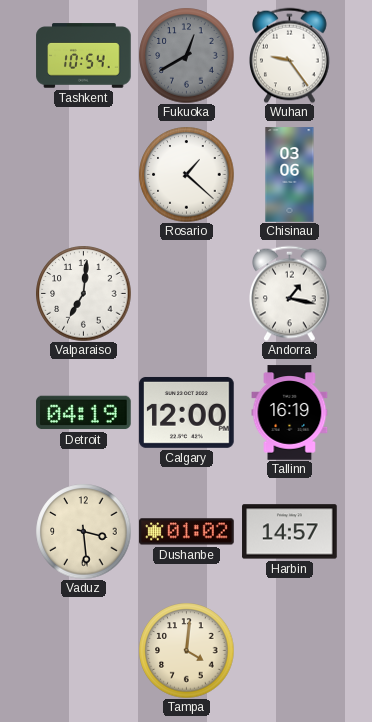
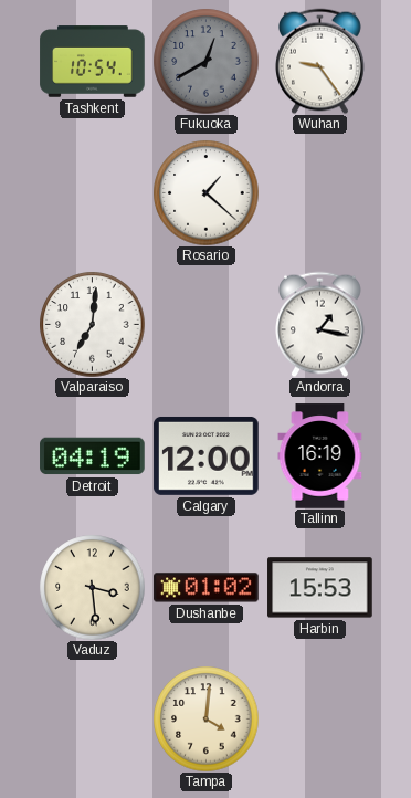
Chisinau: 03:06 -> none (290, 175)
Harbin: 14:57 -> 15:53 (320, 588)
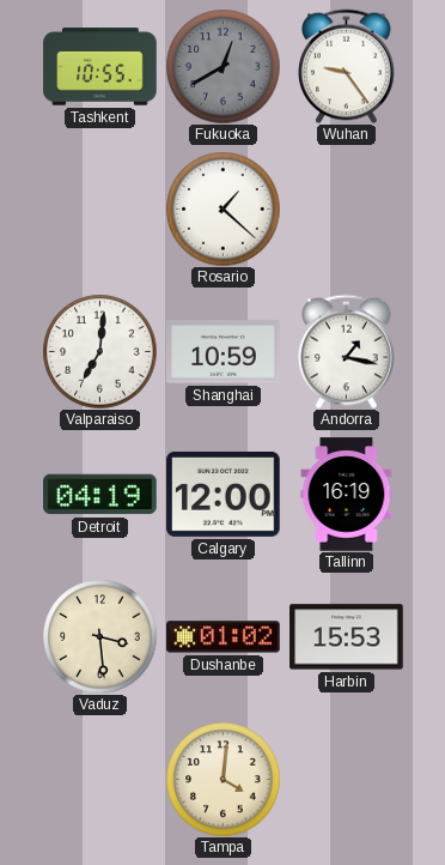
Tashkent: 10:54 -> 10:55 (100, 67)
Shanghai: none -> 10:59 (224, 352)
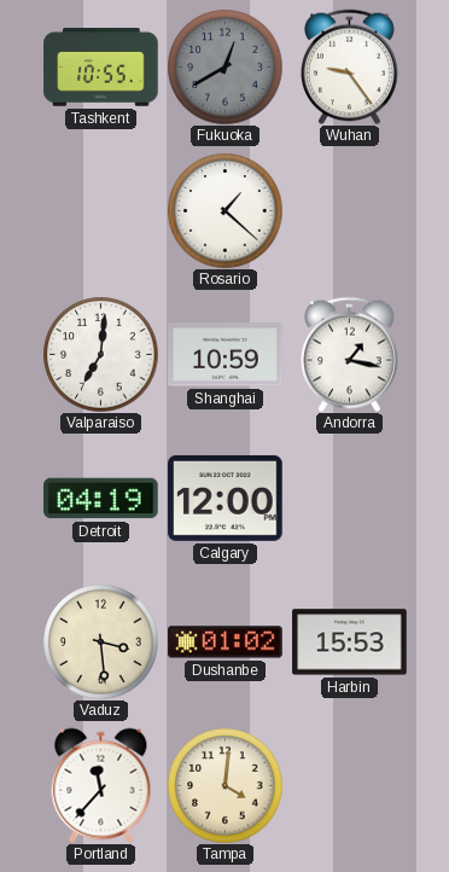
Tallinn: 16:19 -> none (347, 495)
Portland: none -> 11:37 (101, 785)
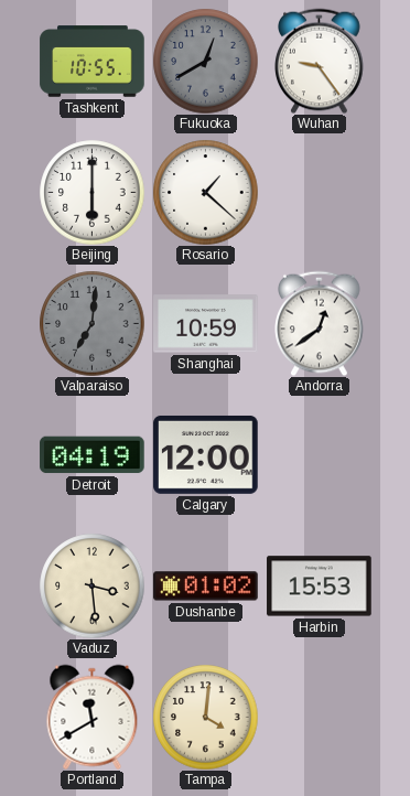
Beijing: none -> 6:00 (91, 192)
Valparaiso dial: white -> grey (91, 323)
Andorra: 1:17 -> 12:39 (320, 323)
Portland: 11:37 -> 11:40 (93, 717)
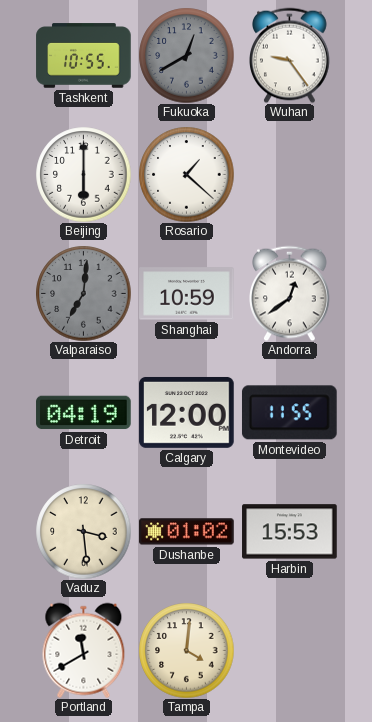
Montevideo: none -> 11:55 (289, 413)
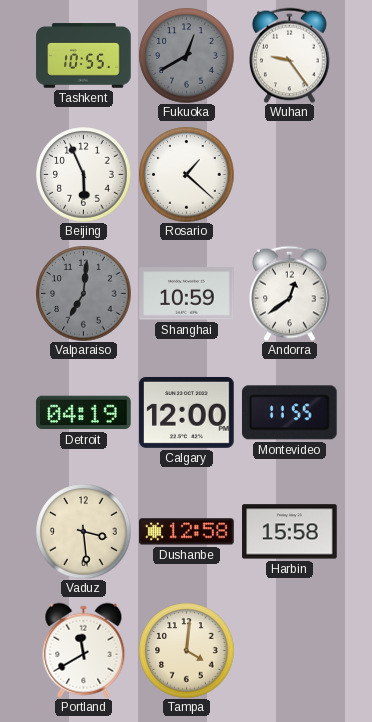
Beijing: 6:00 -> 5:56 (83, 174)
Dushanbe: 01:02 -> 12:58 (187, 532)
Harbin: 15:53 -> 15:58 (290, 532)
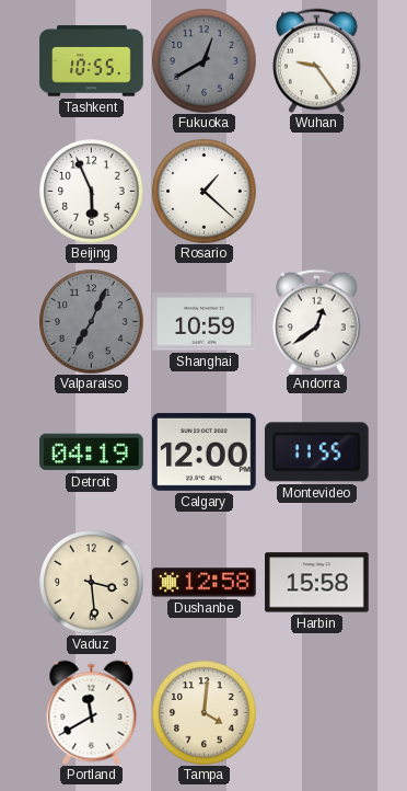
Valparaiso: 7:01 -> 7:04 (91, 321)
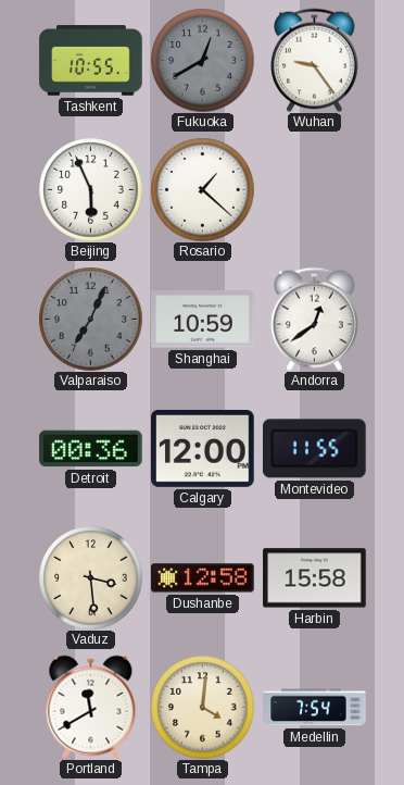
Detroit: 04:19 -> 00:36 (91, 449)
Medellin: none -> 7:54 (315, 708)
